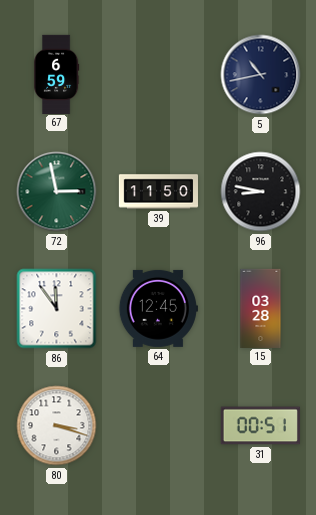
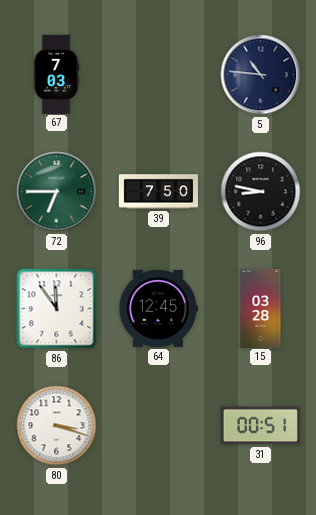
67: 6:59 -> 7:03 (56, 74)
5: 10:43 -> 10:46 (261, 75)
72: 2:58 -> 6:45 (57, 192)
39: 11:50 -> 7:50 (158, 192)
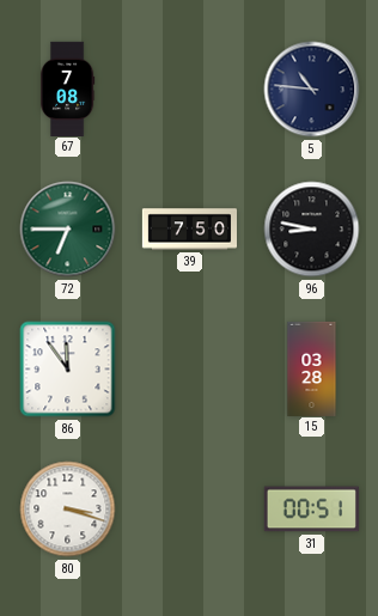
67: 7:03 -> 7:08 (67, 89)
64: 12:45 -> none (158, 308)
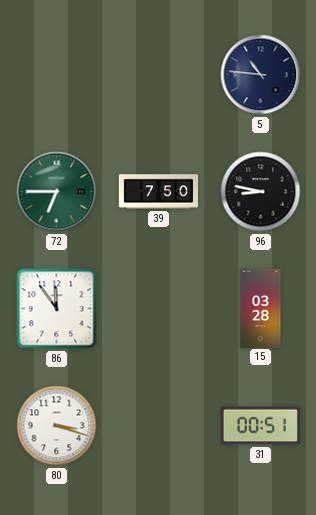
67: 7:08 -> none (67, 89)
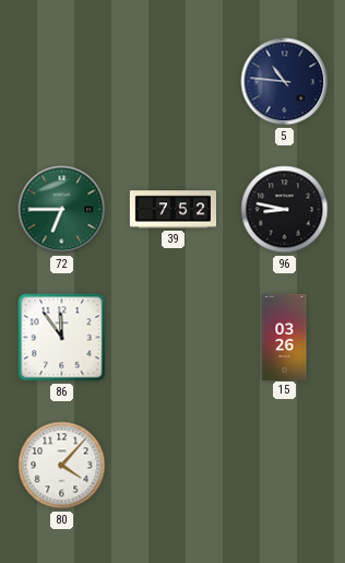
39: 7:50 -> 7:52 (172, 210)
15: 03:28 -> 03:26 (285, 337)
80: 3:18 -> 4:07 (62, 466)
31: 00:51 -> none (260, 426)
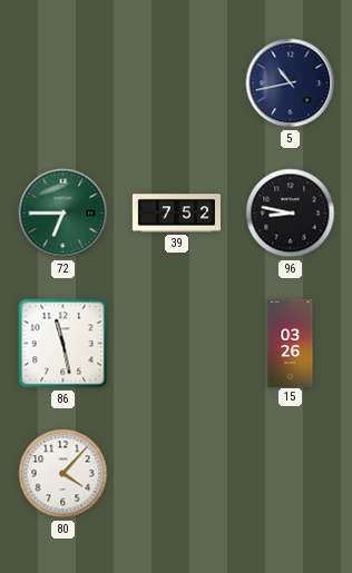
5: 10:46 -> 10:43 (291, 83)
86: 11:54 -> 11:28 (63, 344)
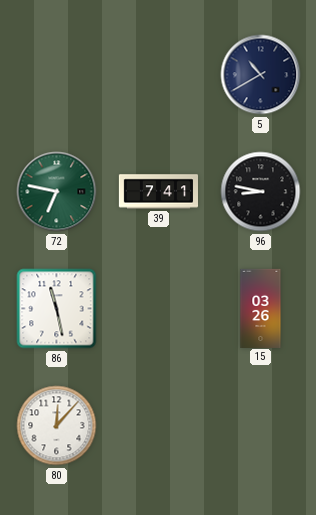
5: 10:43 -> 10:40 (261, 75)
72: 6:45 -> 6:47 (57, 192)
39: 7:52 -> 7:41 (158, 192)
80: 4:07 -> 12:07 (57, 426)
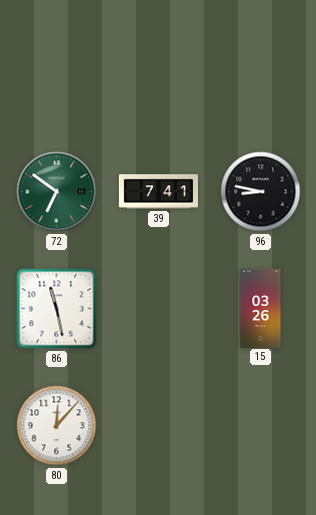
5: 10:40 -> none (261, 75)
72: 6:47 -> 6:51 (57, 192)
